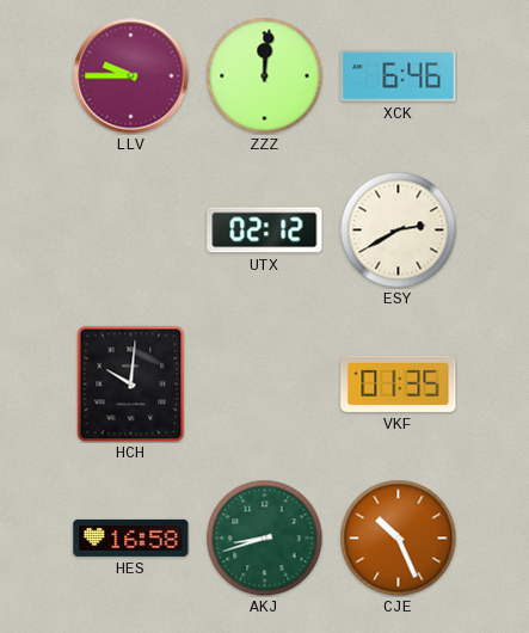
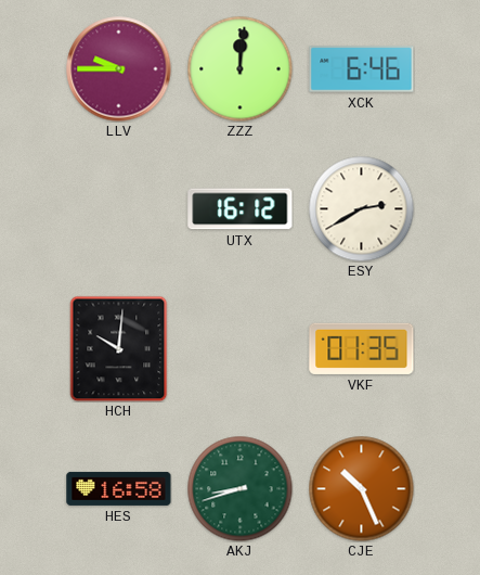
UTX: 02:12 -> 16:12 (241, 209)
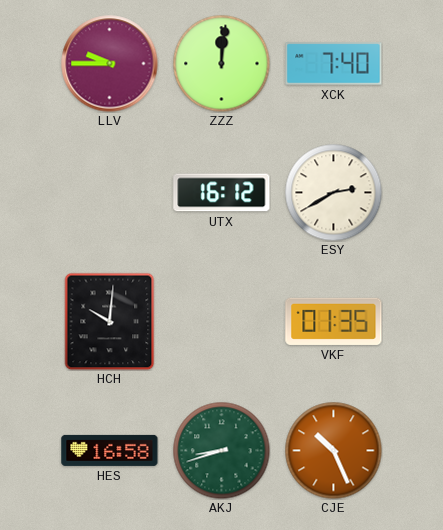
XCK: 6:46 -> 7:40 (334, 64)
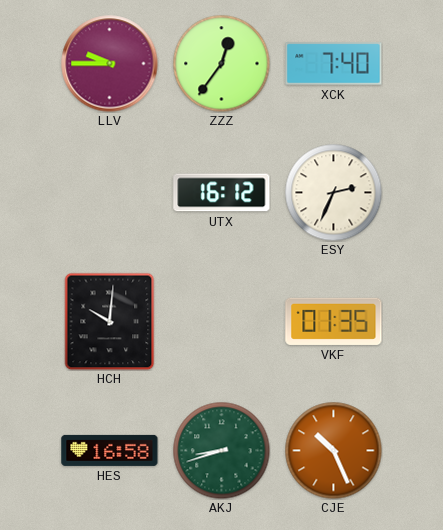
ZZZ: 12:01 -> 12:36 (221, 63)
ESY: 2:40 -> 2:34 (333, 192)
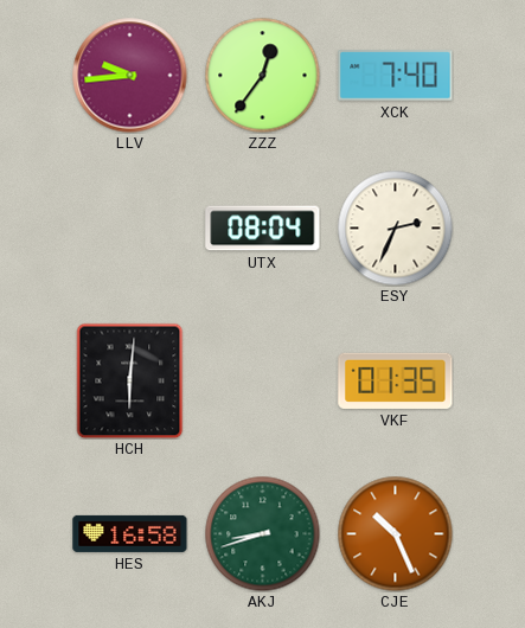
LLV: 9:45 -> 9:44 (130, 76)
UTX: 16:12 -> 08:04 (263, 229)
HCH: 10:01 -> 6:01 (130, 380)
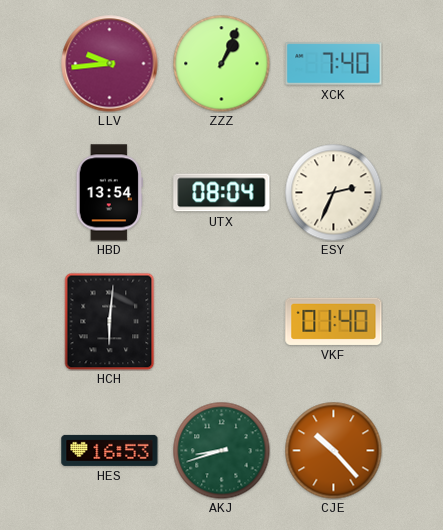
ZZZ: 12:36 -> 1:04 (221, 63)
HBD: none -> 13:54 (109, 193)
VKF: 01:35 -> 01:40 (334, 321)
HES: 16:58 -> 16:53 (110, 450)
CJE: 10:26 -> 10:23 (333, 450)
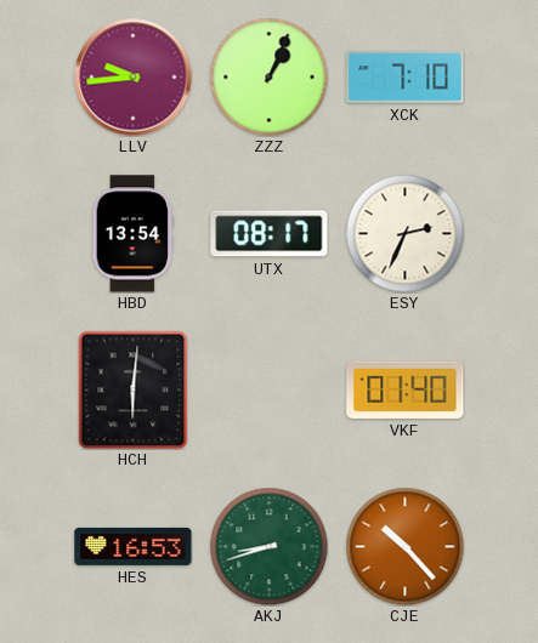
XCK: 7:40 -> 7:10 (406, 78)
UTX: 08:04 -> 08:17 (270, 234)
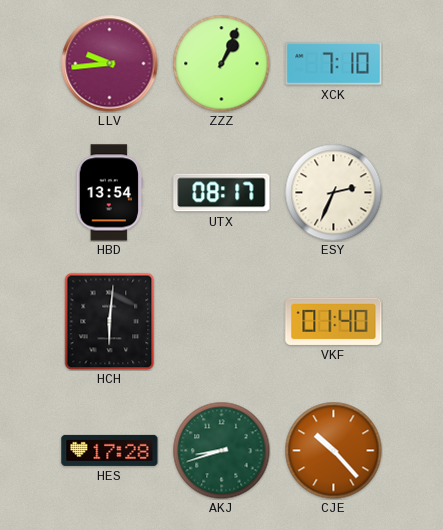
HES: 16:53 -> 17:28 (110, 450)
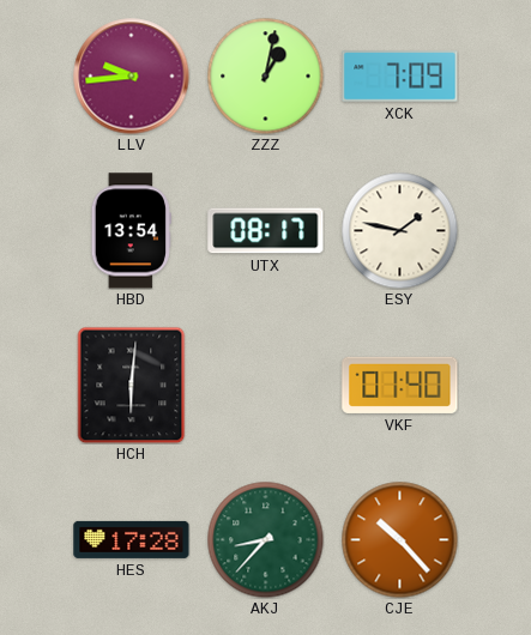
ZZZ: 1:04 -> 1:02 (265, 75)
XCK: 7:10 -> 7:09 (400, 77)
ESY: 2:34 -> 1:47 (399, 230)
AKJ: 8:42 -> 8:37 (265, 539)
